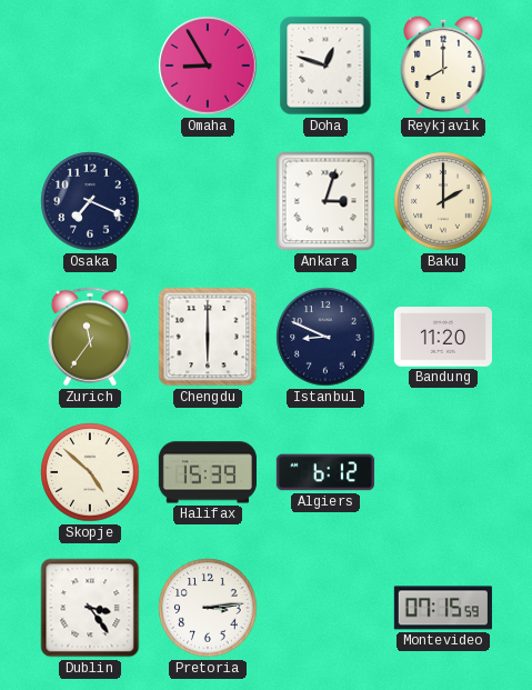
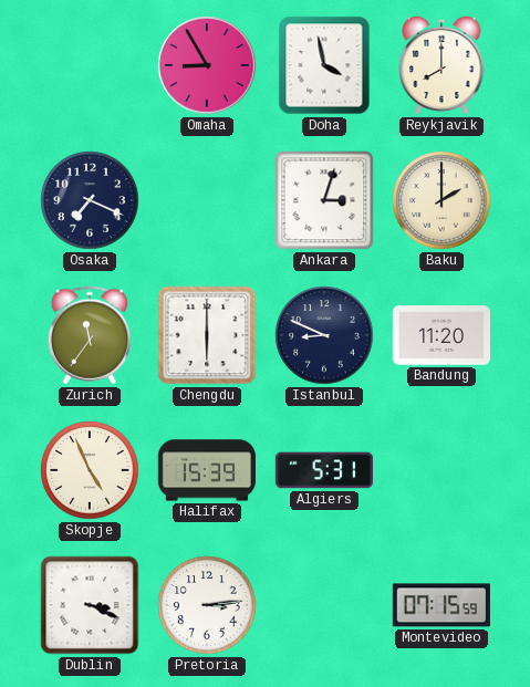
Doha: 12:48 -> 3:58 (324, 65)
Skopje: 4:52 -> 4:56 (90, 470)
Algiers: 6:12 -> 5:31 (324, 470)
Dublin: 3:24 -> 3:19 (90, 605)
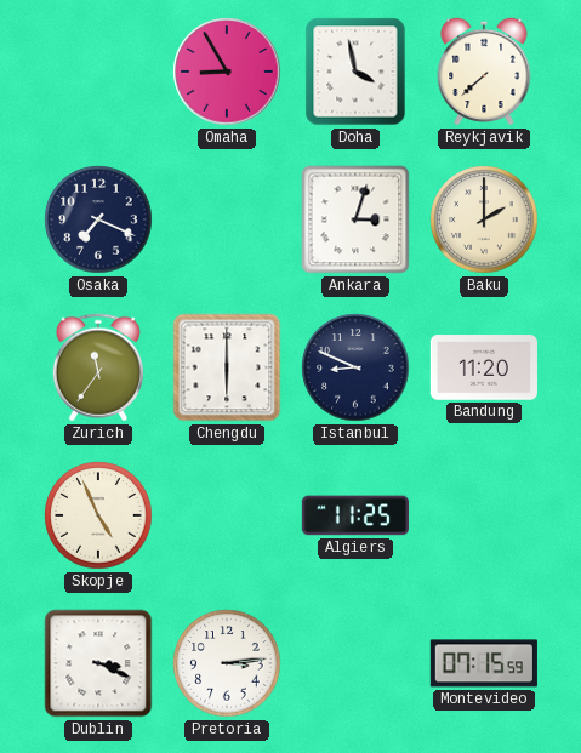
Reykjavik: 8:00 -> 7:38 (484, 72)
Halifax: 15:39 -> none (207, 470)
Algiers: 5:31 -> 11:25 (355, 515)
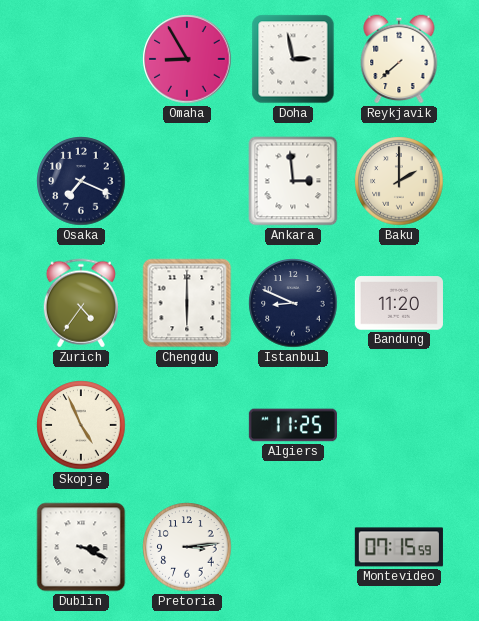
Doha: 3:58 -> 2:58 (293, 59)
Ankara: 3:03 -> 2:59 (293, 181)
Zurich: 11:36 -> 4:36 (81, 303)
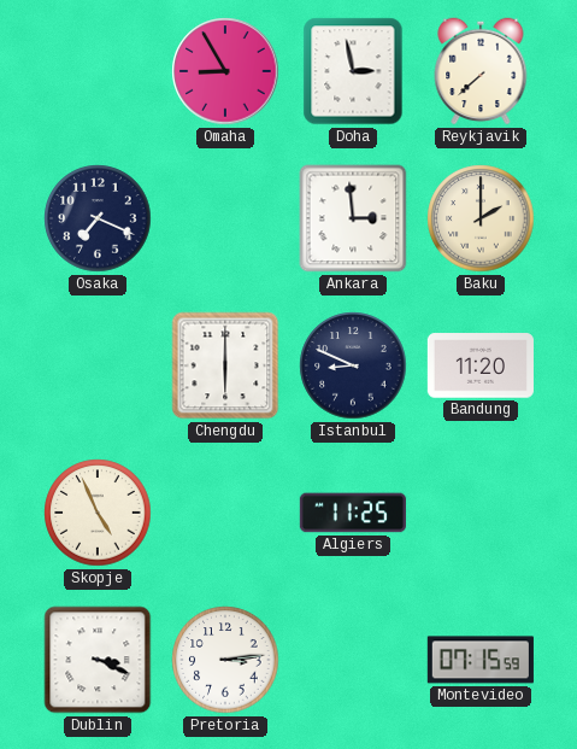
Zurich: 4:36 -> none (81, 303)
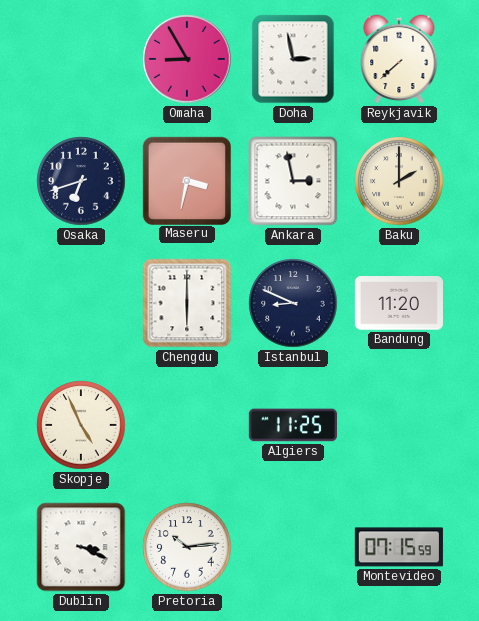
Osaka: 7:19 -> 6:42 (81, 181)
Maseru: none -> 3:32 (186, 180)
Ankara: 2:59 -> 2:58 (293, 181)
Pretoria: 3:14 -> 10:14 (187, 547)
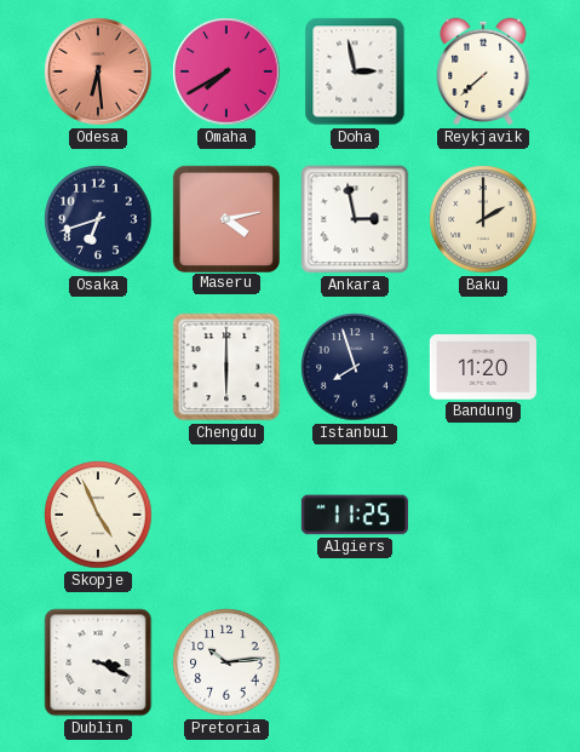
Odesa: none -> 6:29 (98, 71)
Omaha: 8:55 -> 7:40 (226, 71)
Maseru: 3:32 -> 4:13 (225, 218)
Istanbul: 8:49 -> 7:57 (355, 367)
Montevideo: 07:15 -> none (399, 547)
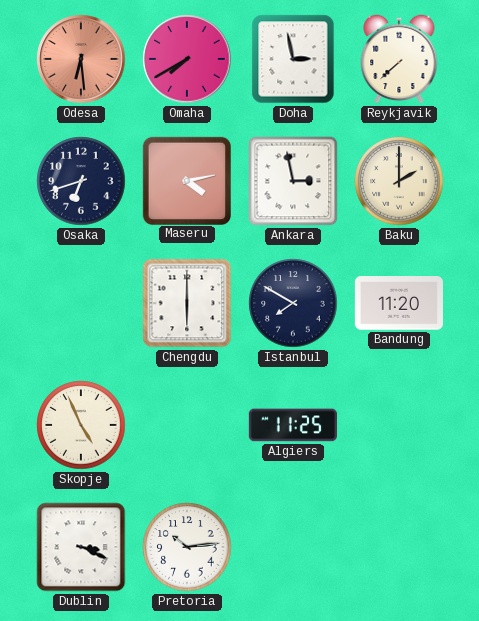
Istanbul: 7:57 -> 7:50 (293, 303)
